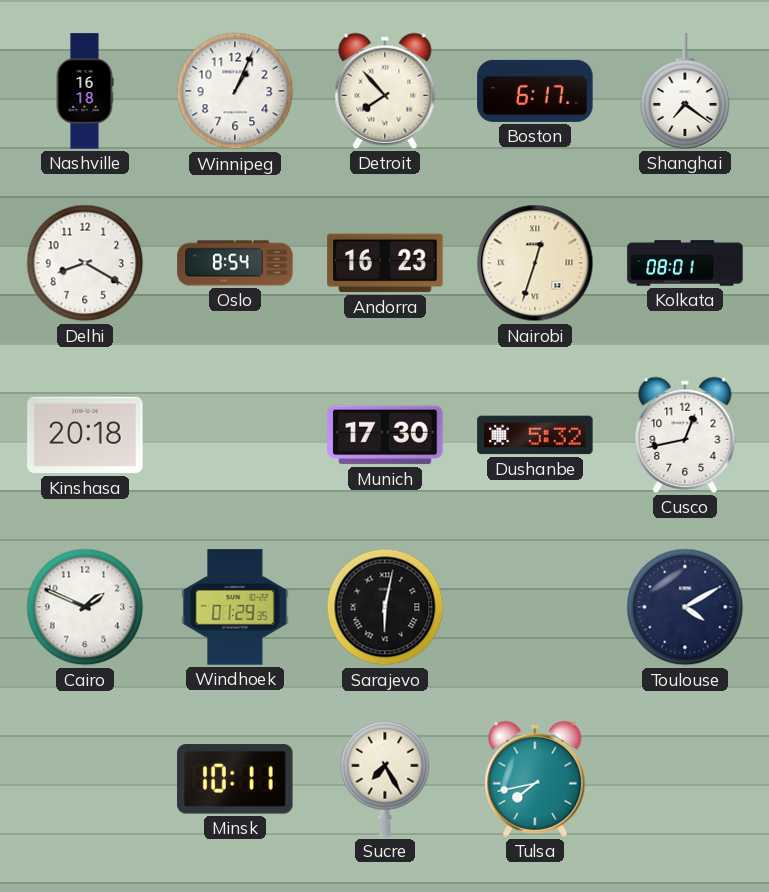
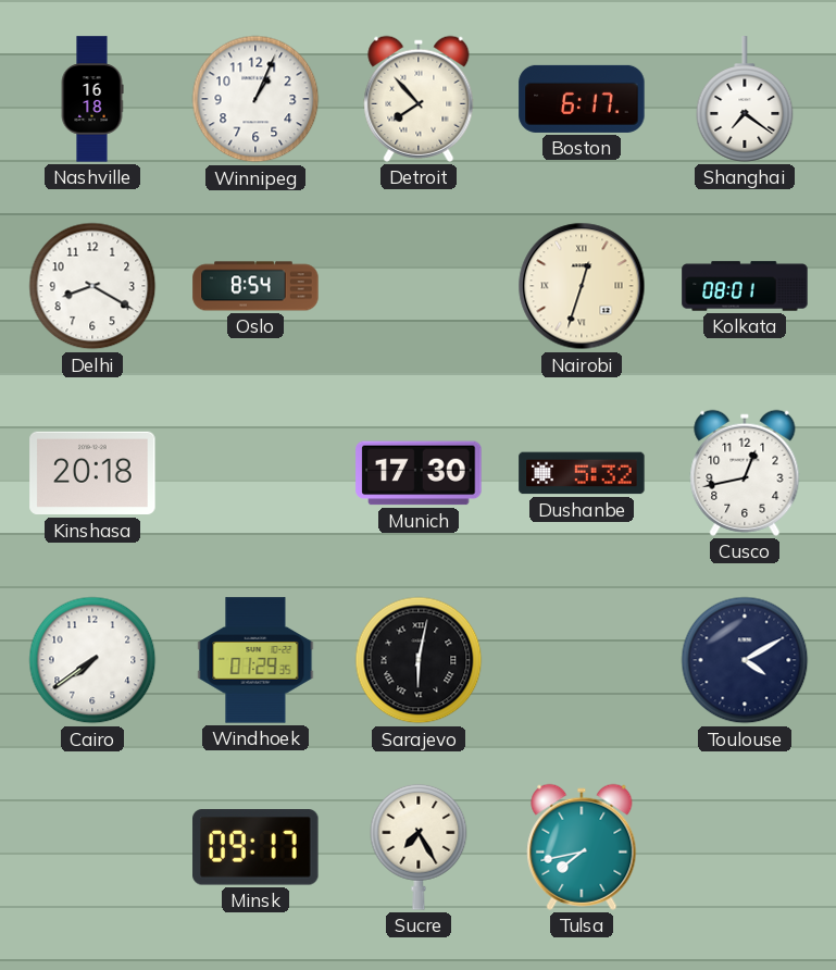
Andorra: 16:23 -> none (385, 263)
Cairo: 1:49 -> 7:39 (92, 660)
Minsk: 10:11 -> 09:17 (255, 847)
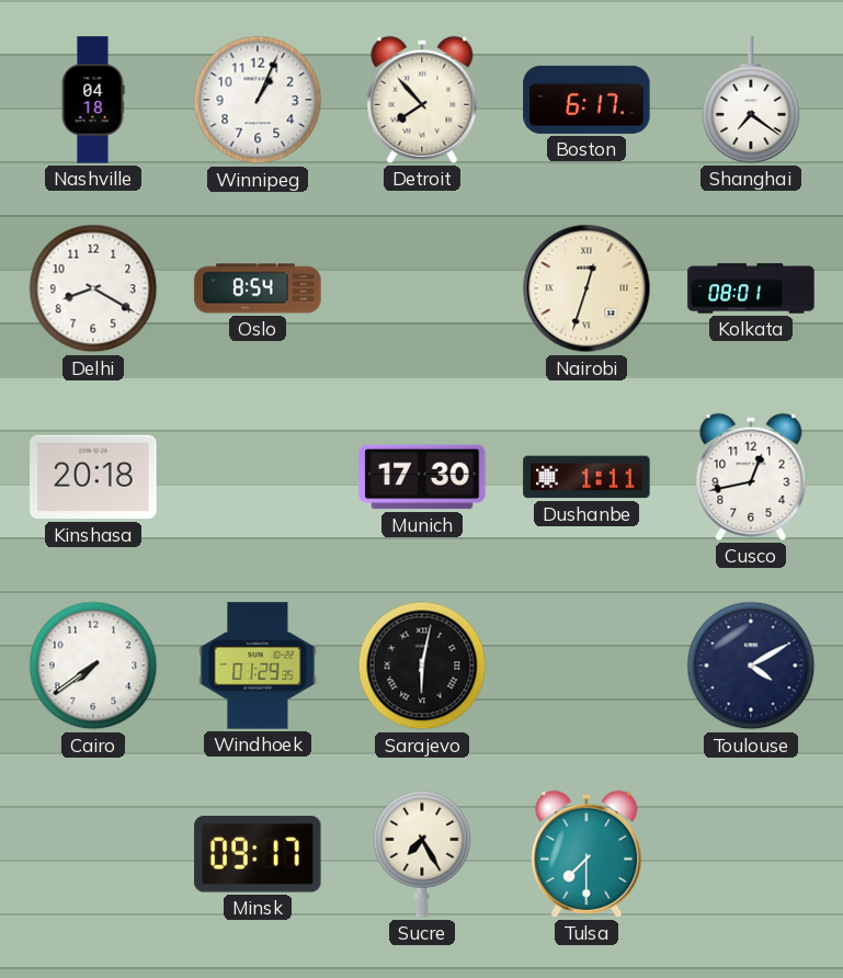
Nashville: 16:18 -> 04:18 (93, 100)
Dushanbe: 5:32 -> 1:11 (586, 477)
Tulsa: 7:43 -> 7:30 (586, 854)
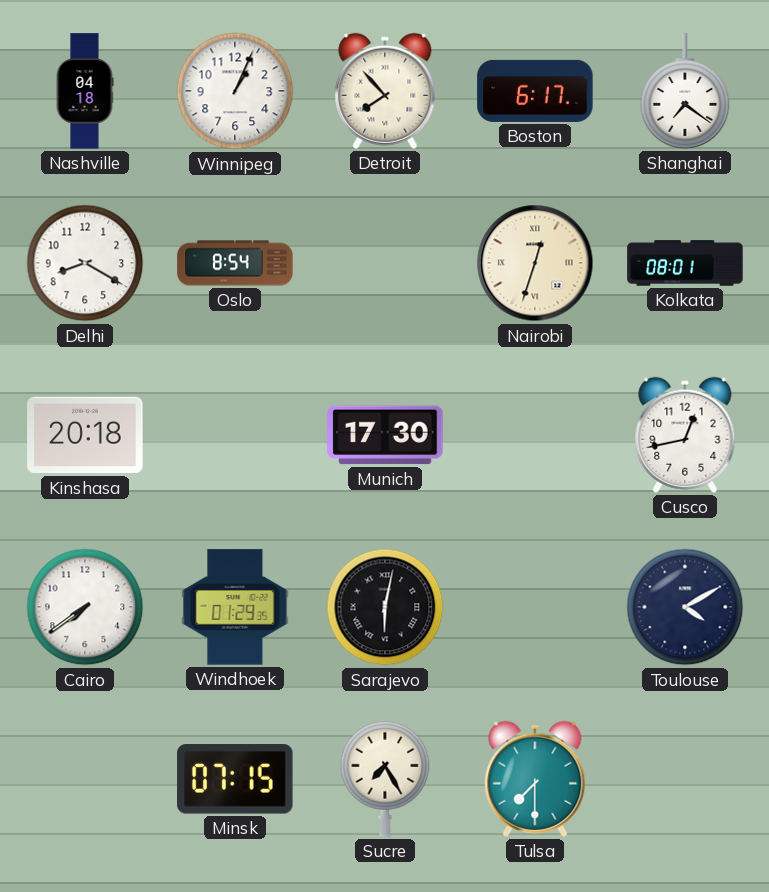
Dushanbe: 1:11 -> none (586, 477)
Minsk: 09:17 -> 07:15 (235, 779)
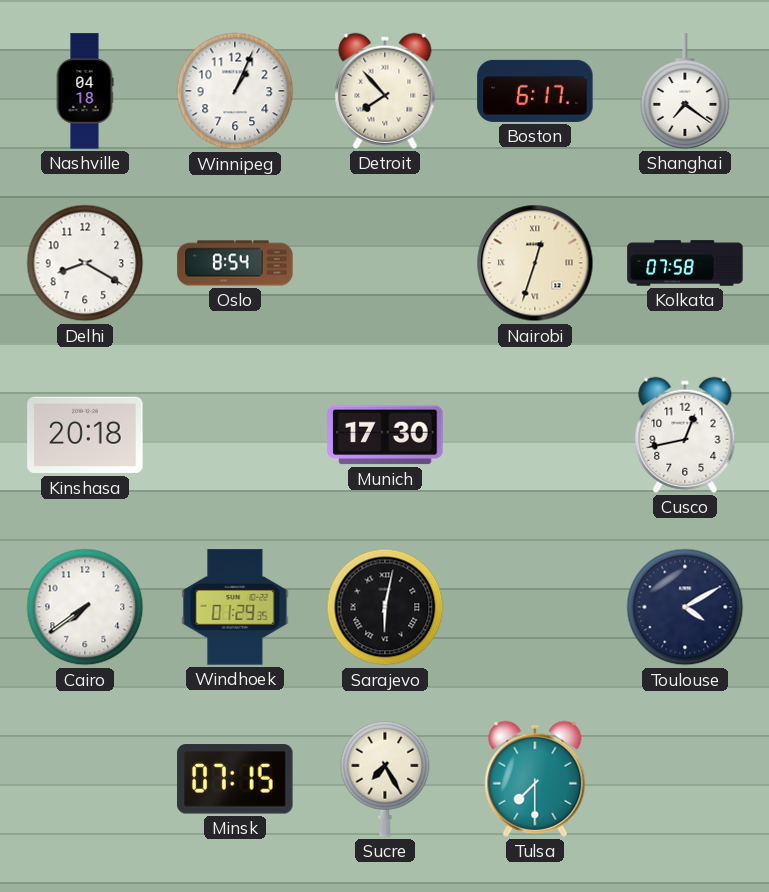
Kolkata: 08:01 -> 07:58 (685, 263)
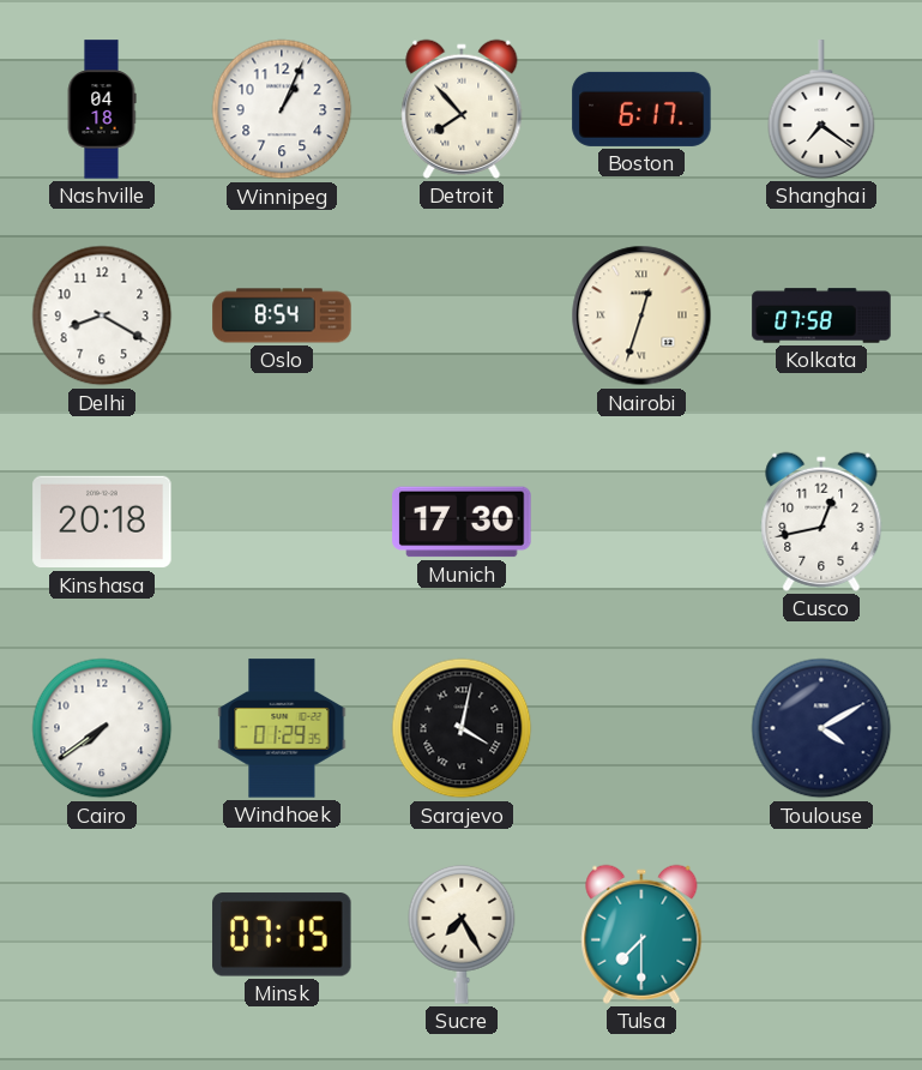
Sarajevo: 6:02 -> 4:02 (462, 728)
